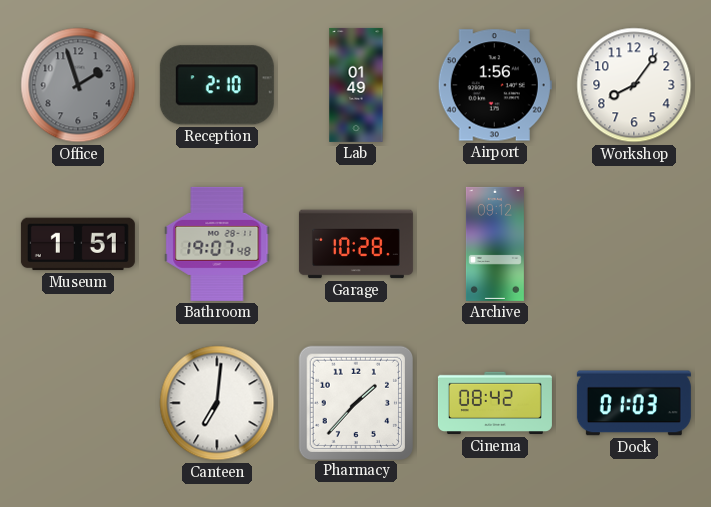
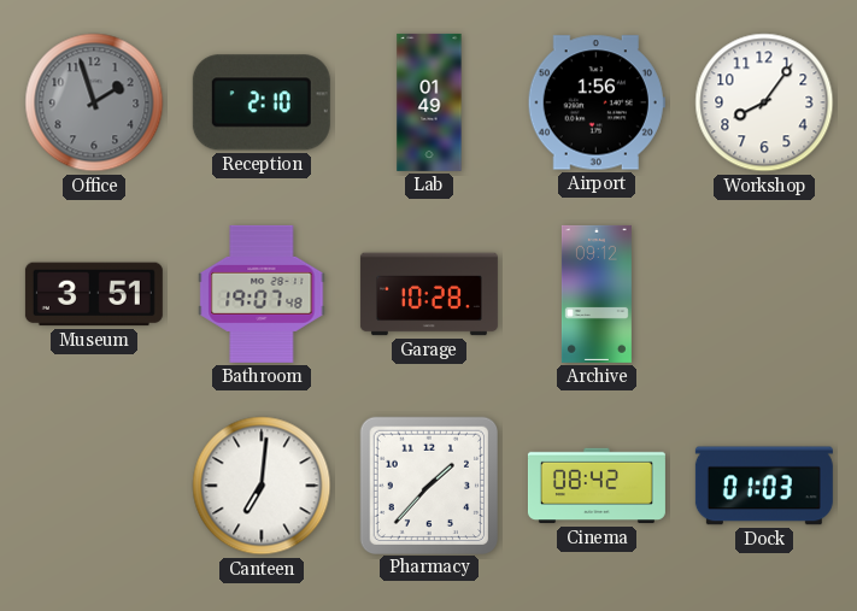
Museum: 1:51 -> 3:51 (94, 294)
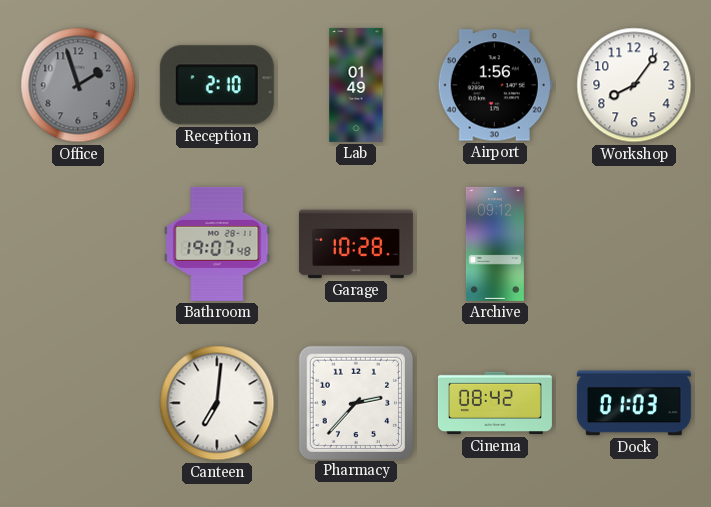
Museum: 3:51 -> none (94, 294)
Pharmacy: 1:37 -> 2:37 (355, 402)
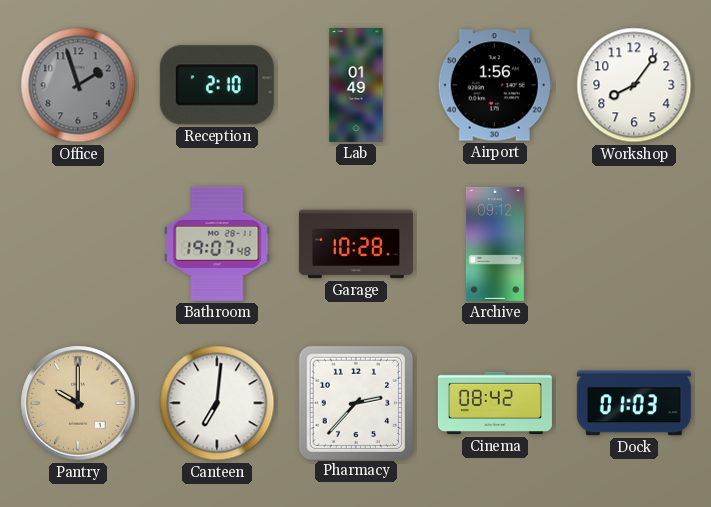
Pantry: none -> 10:00 (78, 403)
